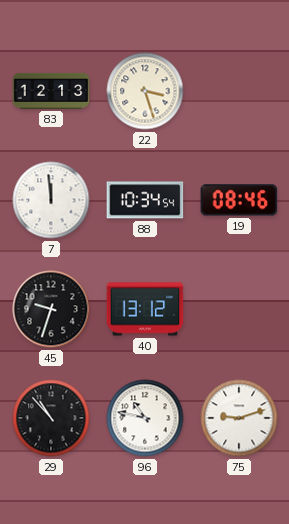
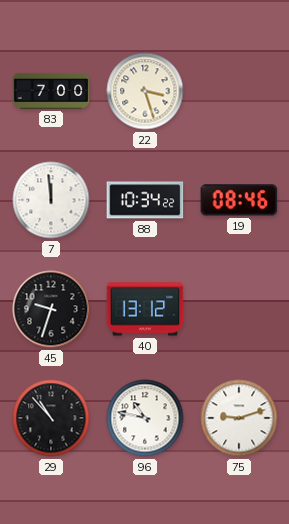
83: 12:13 -> 7:00 (51, 91)
88: 10:34:54 -> 10:34:22 (145, 200)
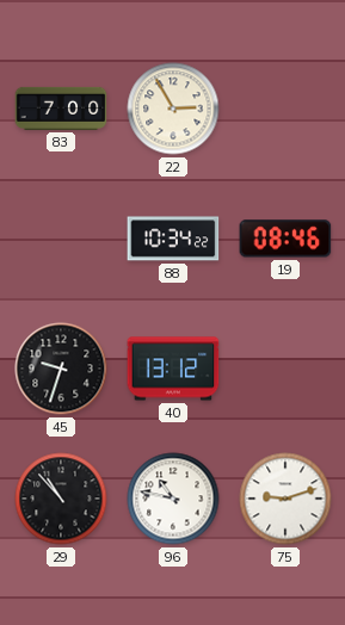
22: 3:27 -> 2:55 (173, 109)
7: 11:59 -> none (51, 200)
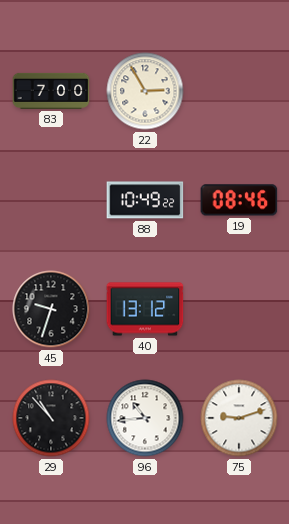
88: 10:34 -> 10:49 (145, 200)
96: 10:47 -> 10:44 (145, 418)
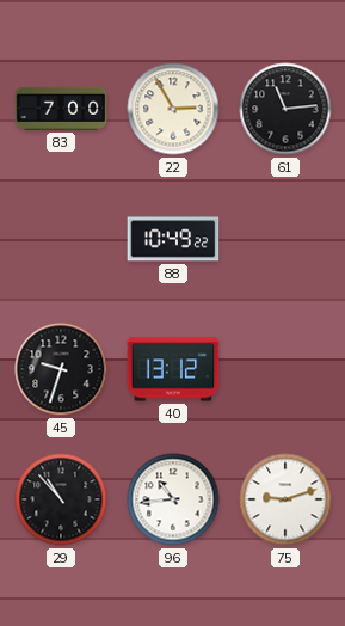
61: none -> 11:14 (285, 109)
19: 08:46 -> none (239, 200)
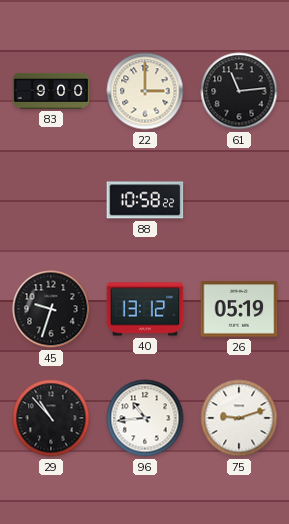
83: 7:00 -> 9:00 (51, 91)
22: 2:55 -> 3:00 (145, 91)
88: 10:49 -> 10:58 (145, 200)
26: none -> 05:19 (239, 309)
